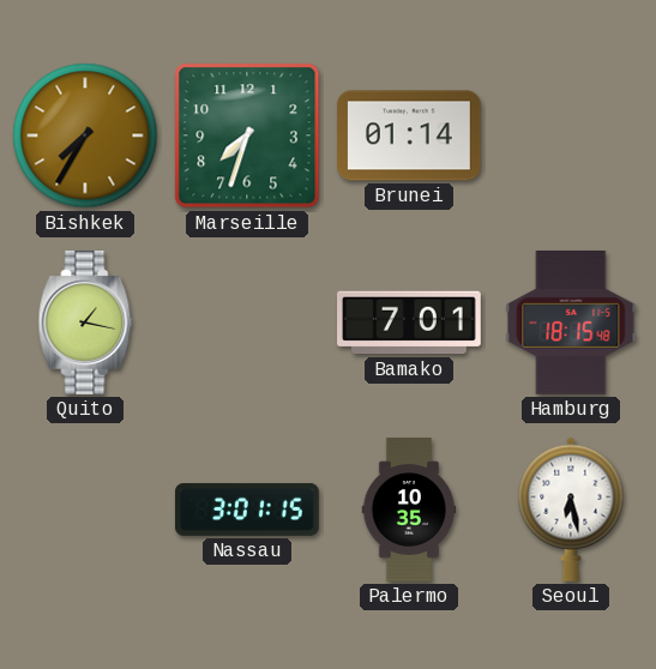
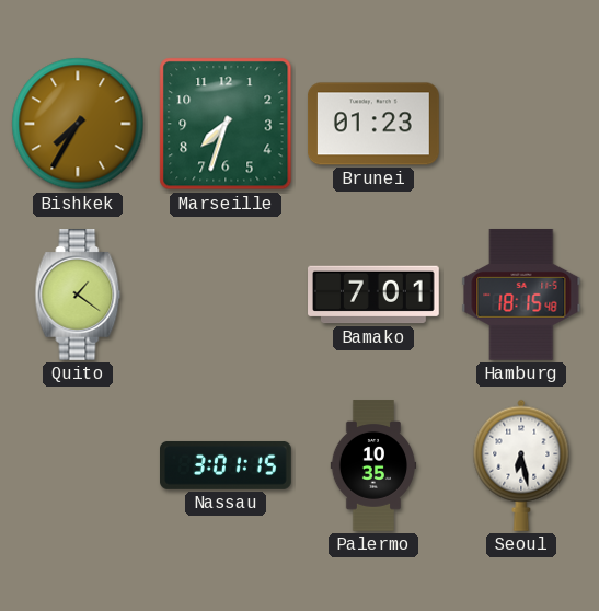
Brunei: 01:14 -> 01:23 (375, 124)
Quito: 1:17 -> 1:21 (78, 296)
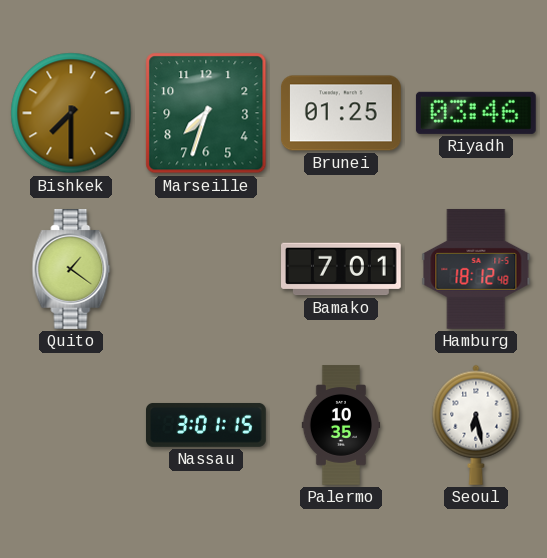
Bishkek: 7:35 -> 7:30 (71, 113)
Brunei: 01:23 -> 01:25 (342, 113)
Riyadh: none -> 03:46 (476, 113)
Hamburg: 18:15 -> 18:12 (476, 269)
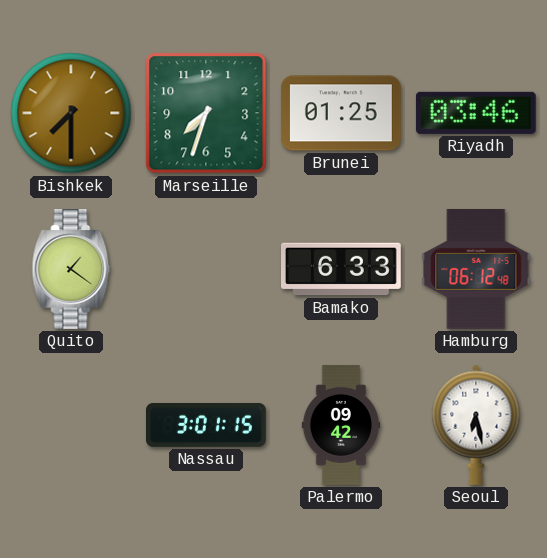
Bamako: 7:01 -> 6:33 (342, 269)
Hamburg: 18:12 -> 06:12 (476, 269)
Palermo: 10:35 -> 09:42 (341, 425)
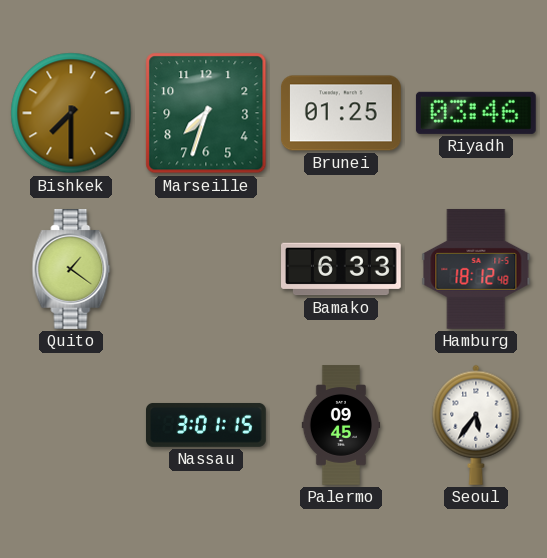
Hamburg: 06:12 -> 18:12 (476, 269)
Palermo: 09:42 -> 09:45 (341, 425)
Seoul: 6:28 -> 5:36 (476, 425)
